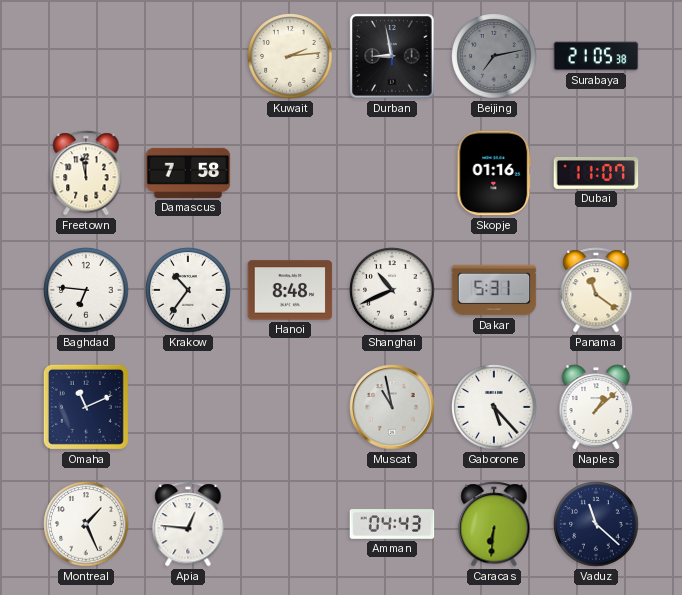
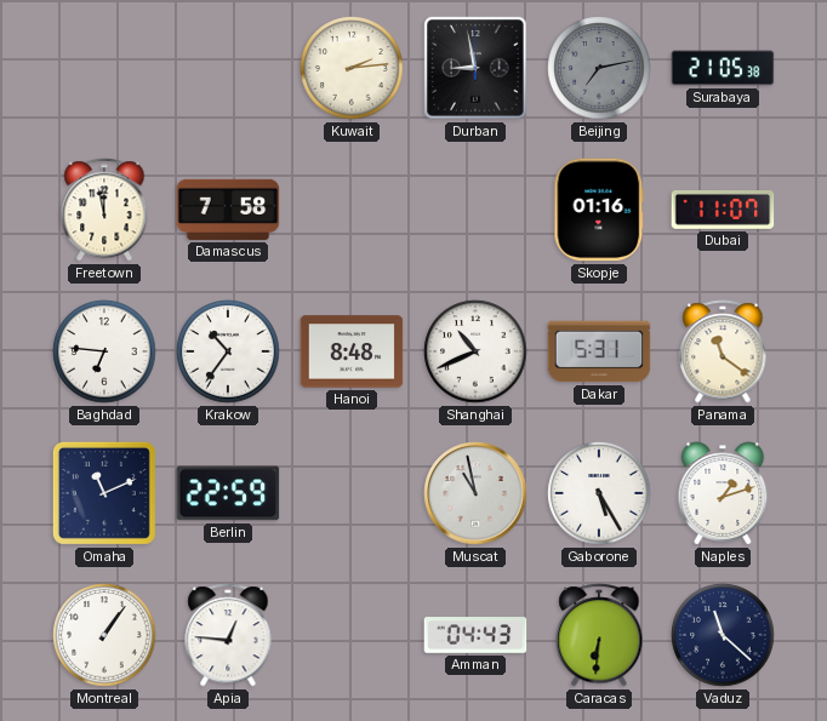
Berlin: none -> 22:59 (228, 493)
Gaborone: 5:23 -> 5:25 (599, 493)
Naples: 1:08 -> 1:12 (723, 493)
Montreal: 1:26 -> 1:06 (104, 635)
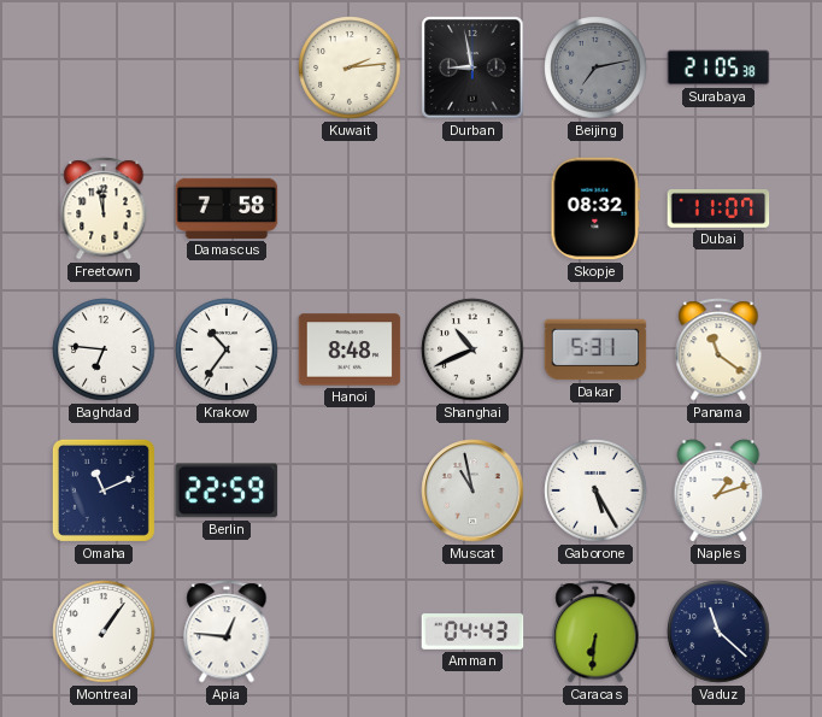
Skopje: 01:16 -> 08:32 (595, 208)
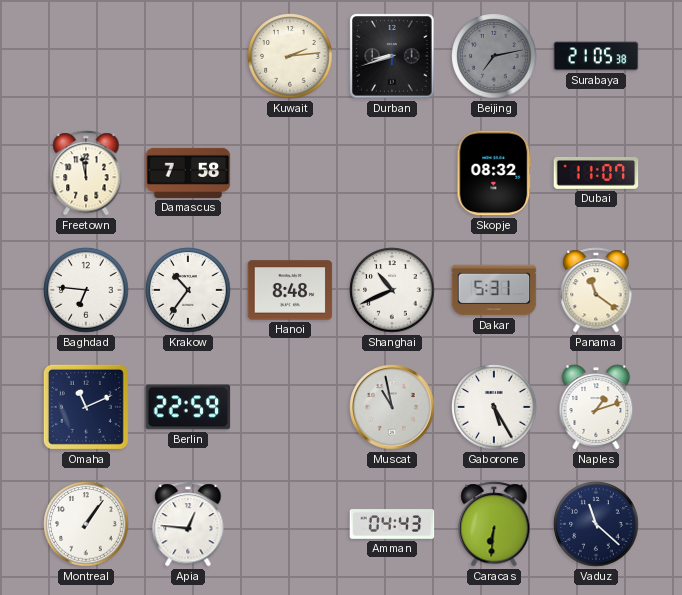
Durban: 8:58 -> 8:42 (392, 56)
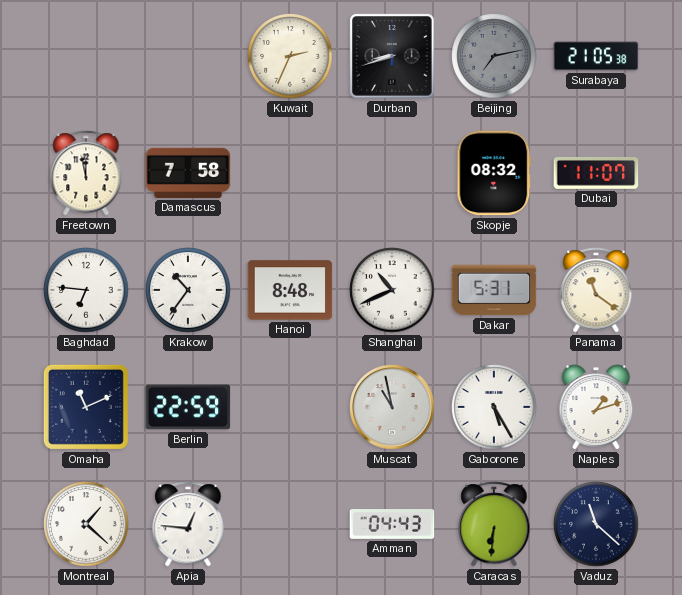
Kuwait: 2:14 -> 2:34 (290, 56)
Montreal: 1:06 -> 1:22 (86, 524)
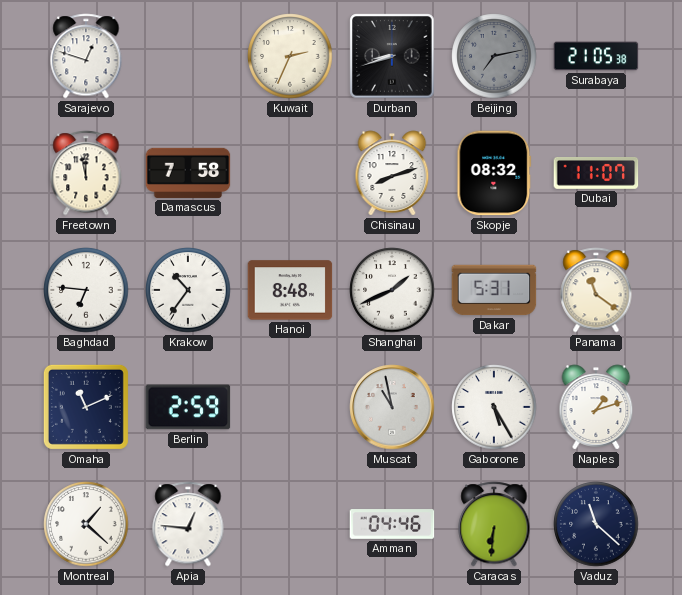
Sarajevo: none -> 12:48 (86, 56)
Chisinau: none -> 8:12 (392, 173)
Shanghai: 10:41 -> 1:41 (392, 290)
Berlin: 22:59 -> 2:59 (188, 407)
Amman: 04:43 -> 04:46 (392, 524)
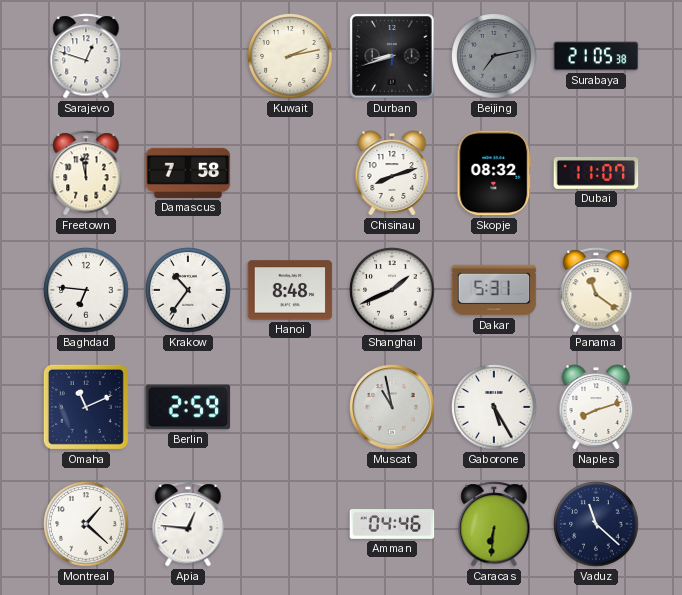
Kuwait: 2:34 -> 2:13 (290, 56)
Naples: 1:12 -> 8:12 (596, 407)
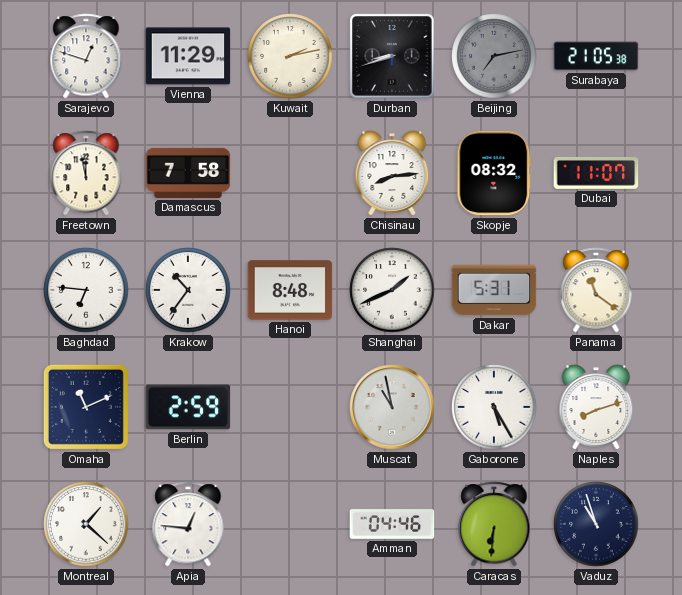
Vienna: none -> 11:29 (188, 56)
Chisinau: 8:12 -> 8:14 (392, 173)
Vaduz: 11:22 -> 10:57 (596, 524)
